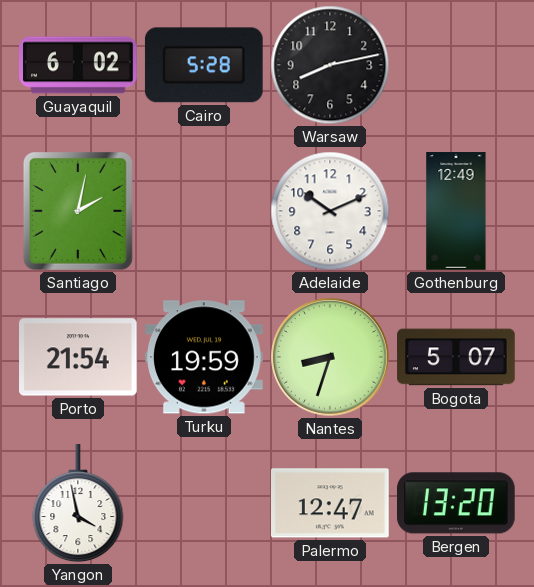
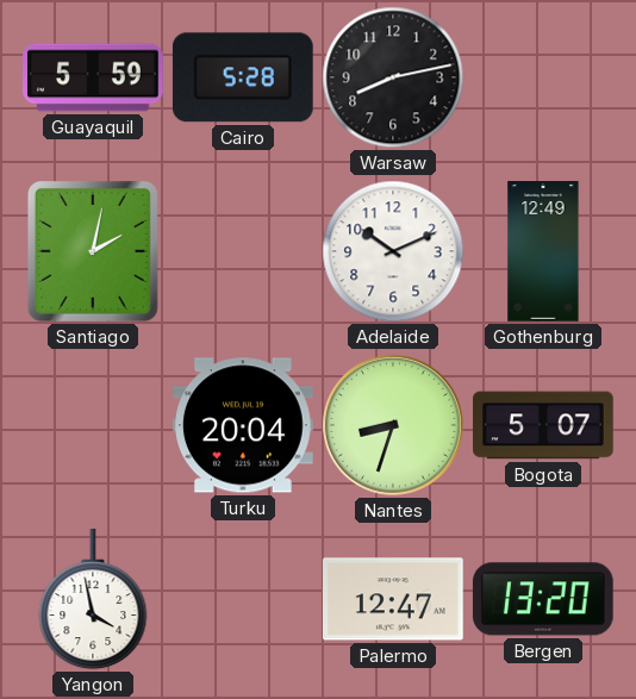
Guayaquil: 6:02 -> 5:59 (93, 77)
Porto: 21:54 -> none (79, 357)
Turku: 19:59 -> 20:04 (244, 425)
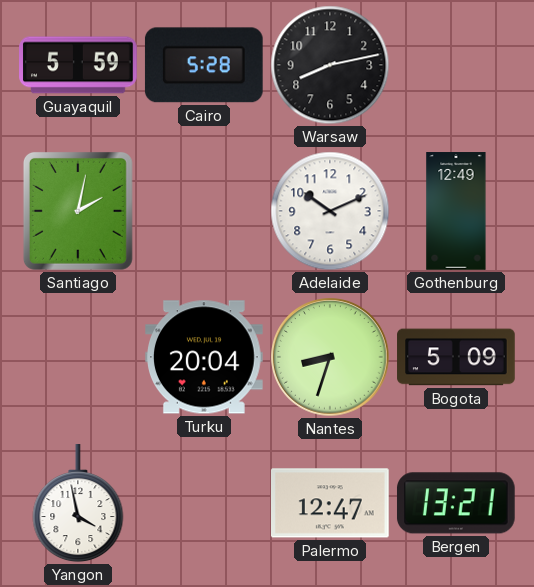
Bogota: 5:07 -> 5:09 (456, 357)
Bergen: 13:20 -> 13:21 (456, 503)
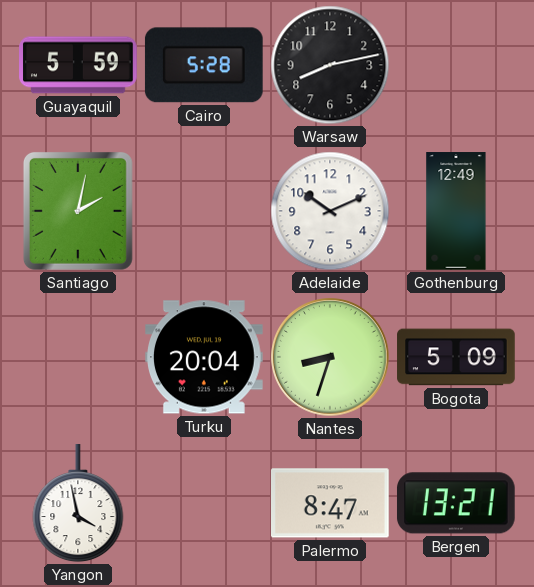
Palermo: 12:47 -> 8:47 (331, 503)
